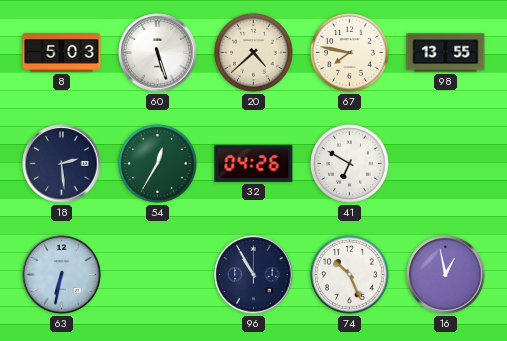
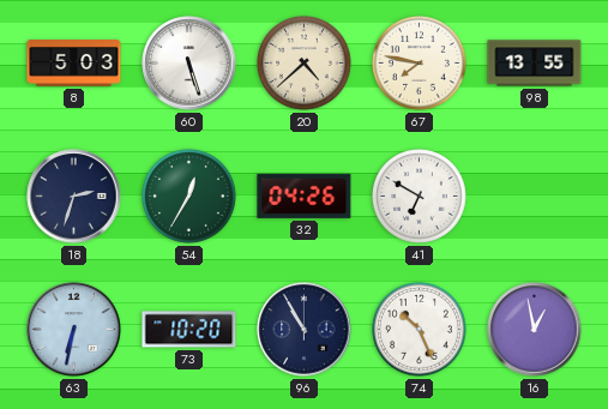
18: 2:29 -> 2:33 (74, 197)
73: none -> 10:20 (189, 330)
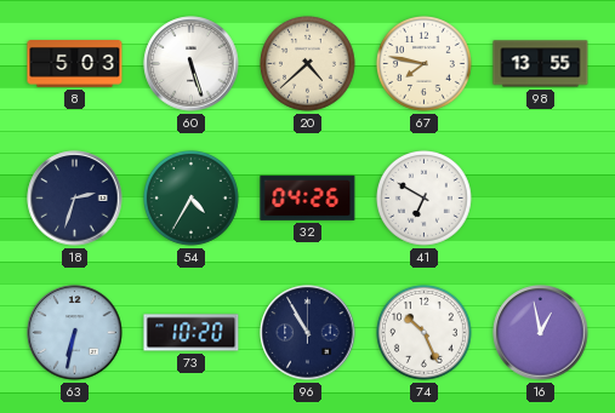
54: 12:35 -> 4:35 (192, 199)
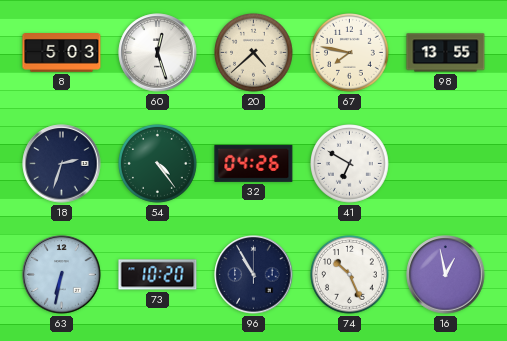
60: 5:27 -> 12:27 (158, 53)
54: 4:35 -> 4:24 (158, 164)
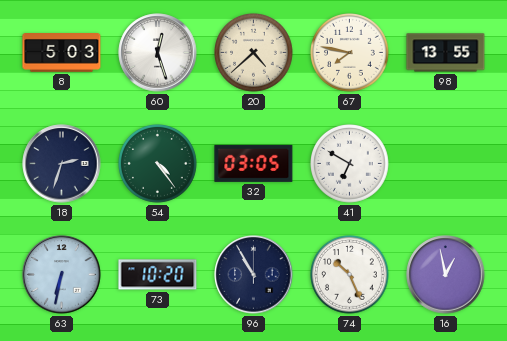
32: 04:26 -> 03:05 (254, 163)
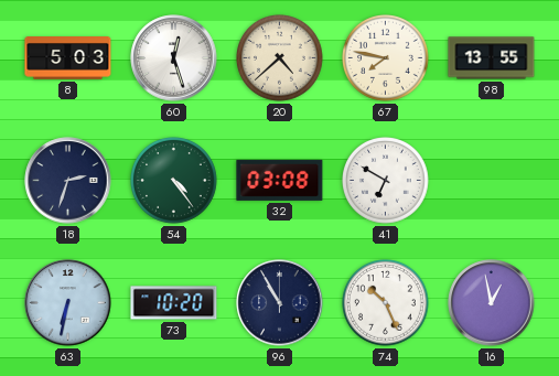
32: 03:05 -> 03:08 (280, 180)
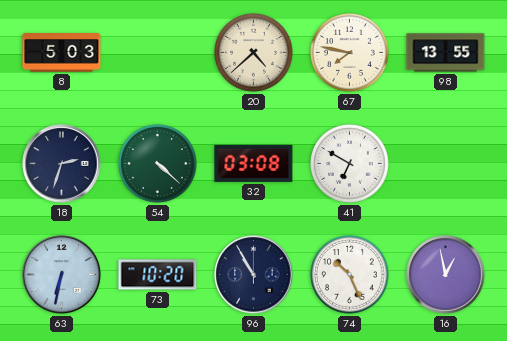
60: 12:27 -> none (174, 58)
54: 4:24 -> 4:22 (158, 164)
